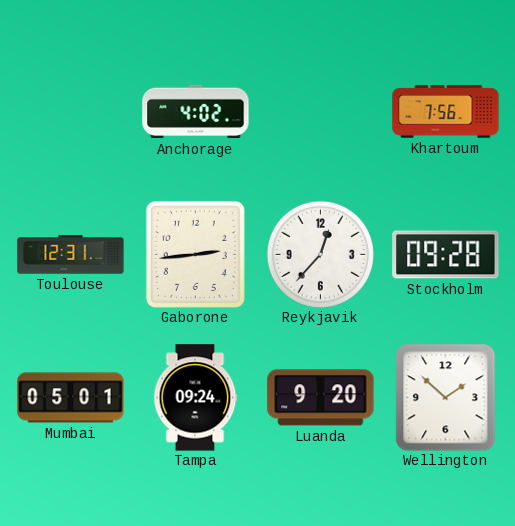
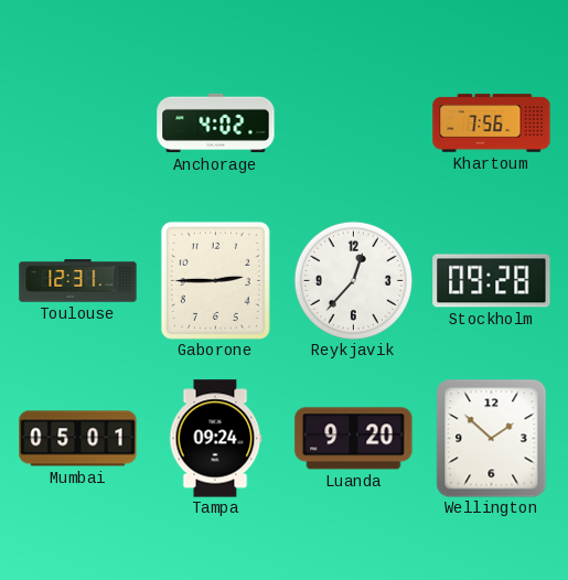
Gaborone: 2:44 -> 2:45 (215, 280)
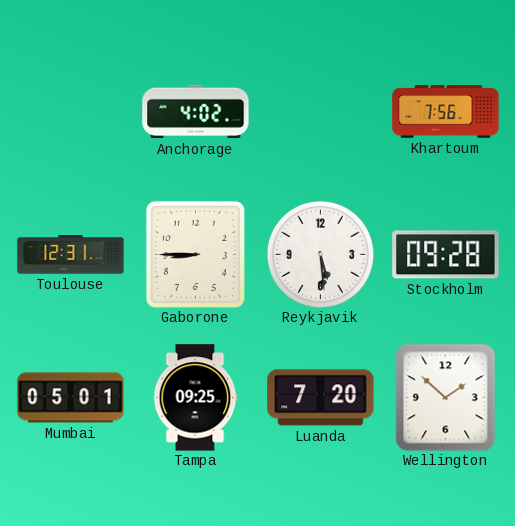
Gaborone: 2:45 -> 8:45 (195, 254)
Reykjavik: 12:37 -> 5:29 (320, 254)
Tampa: 09:24 -> 09:25 (195, 398)
Luanda: 9:20 -> 7:20 (321, 398)
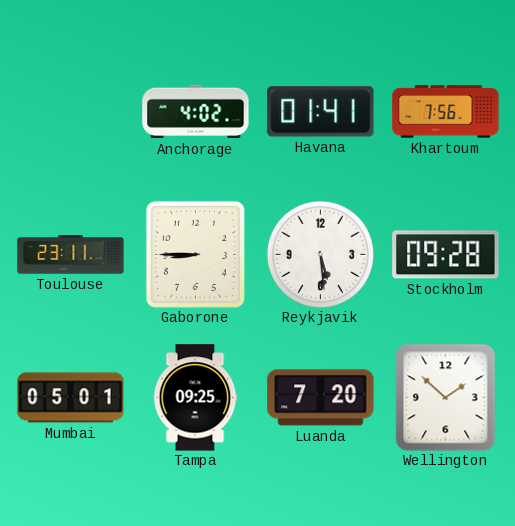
Havana: none -> 01:41 (321, 112)
Toulouse: 12:31 -> 23:11 (71, 255)
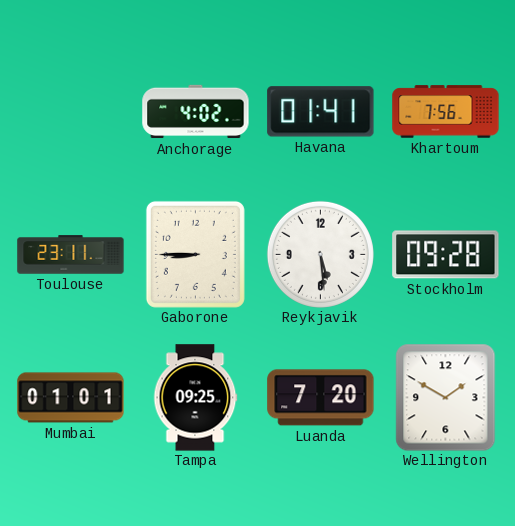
Mumbai: 05:01 -> 01:01 (71, 398)
Wellington: 1:52 -> 1:50 (446, 397)
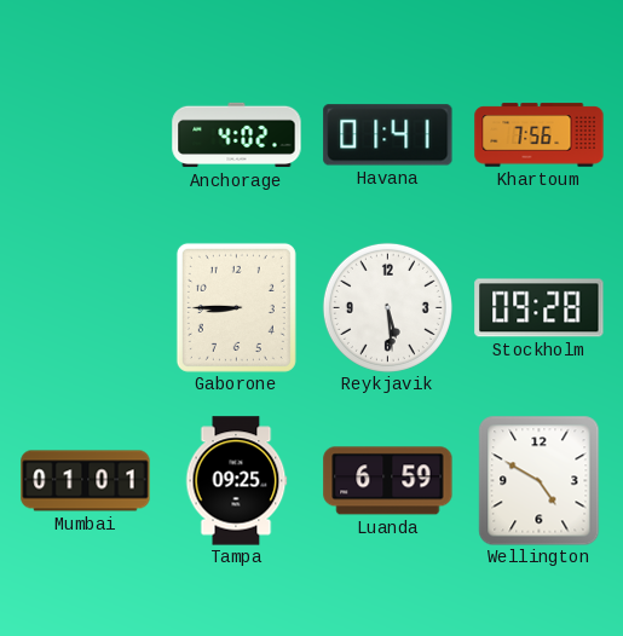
Toulouse: 23:11 -> none (71, 255)
Luanda: 7:20 -> 6:59 (388, 481)
Wellington: 1:50 -> 4:50 (540, 480)
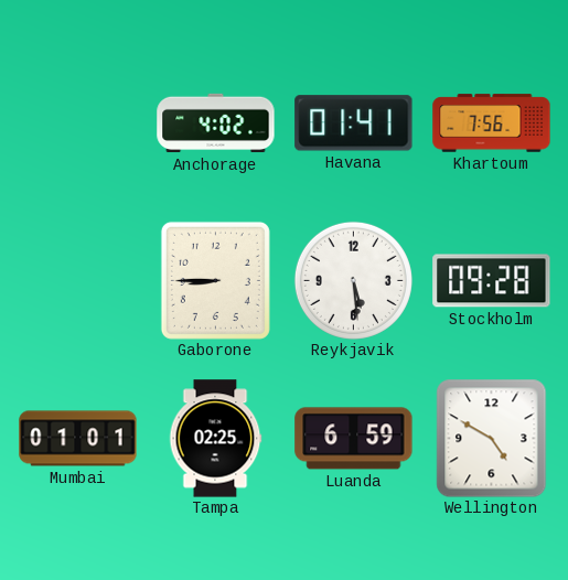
Tampa: 09:25 -> 02:25 (215, 439)
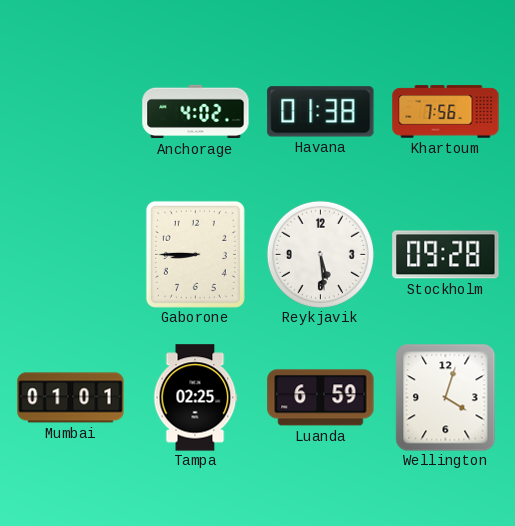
Havana: 01:41 -> 01:38 (321, 112)
Wellington: 4:50 -> 4:03 (446, 397)
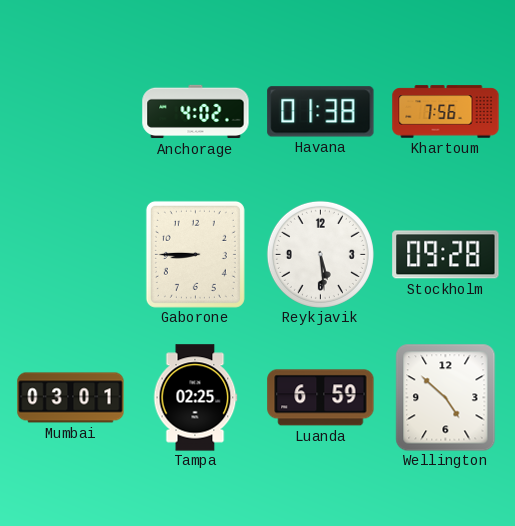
Mumbai: 01:01 -> 03:01 (71, 398)
Wellington: 4:03 -> 4:52 (446, 397)
